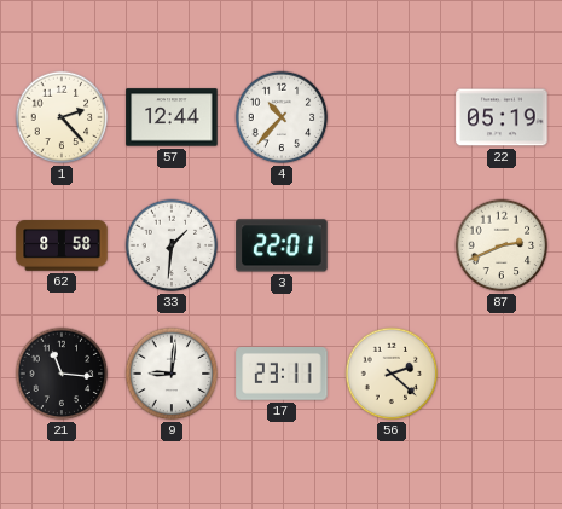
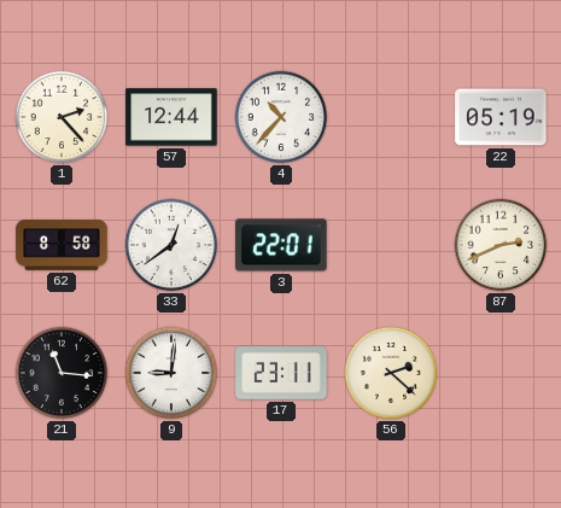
33: 1:31 -> 12:39 (171, 245)
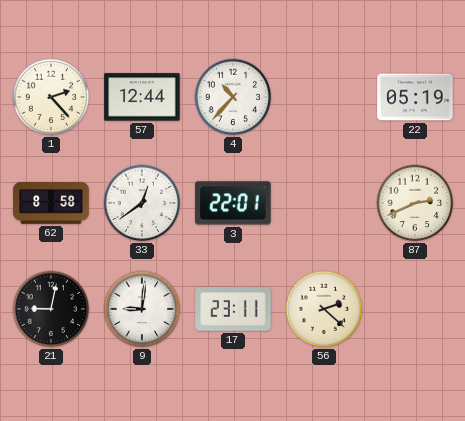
21: 11:16 -> 9:02 (51, 309)
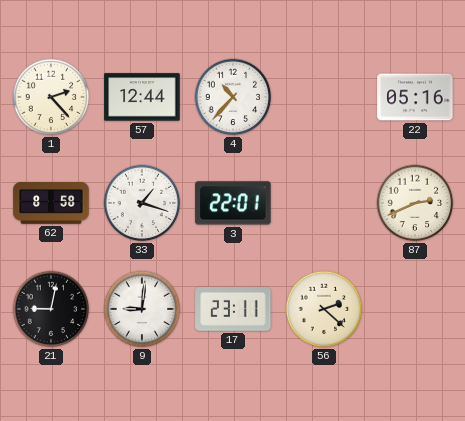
22: 05:19 -> 05:16 (415, 97)
33: 12:39 -> 1:18 (142, 203)
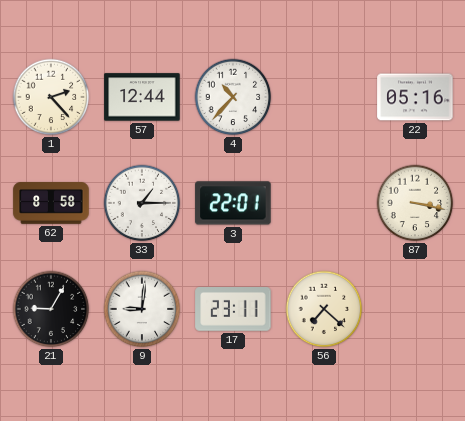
33: 1:18 -> 1:15 (142, 203)
87: 2:41 -> 3:17 (415, 203)
21: 9:02 -> 9:05 (51, 309)
56: 2:22 -> 7:22 (324, 309)
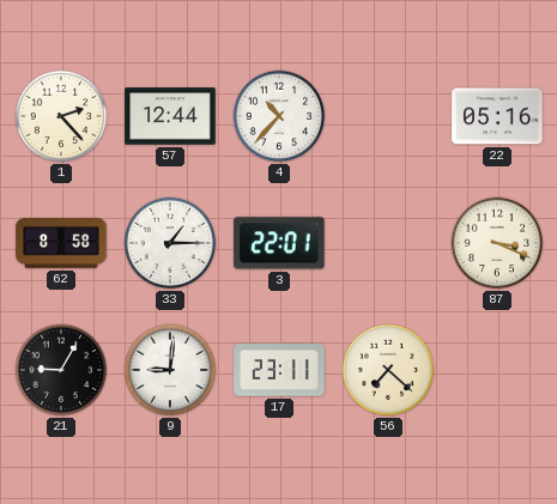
87: 3:17 -> 3:19 (497, 243)
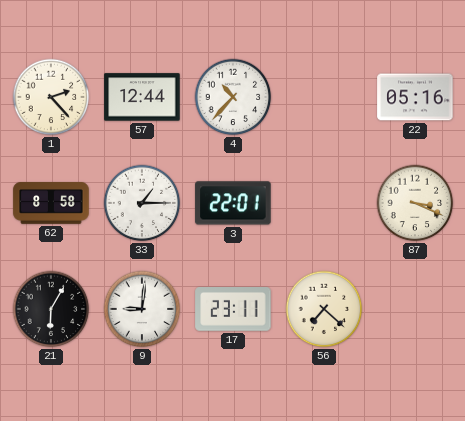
21: 9:05 -> 6:05 (51, 309)
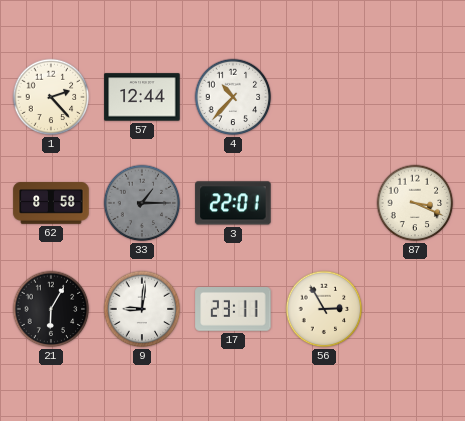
22: 05:16 -> none (415, 97)
33 dial: white -> grey (142, 203)
56: 7:22 -> 2:55 (324, 309)
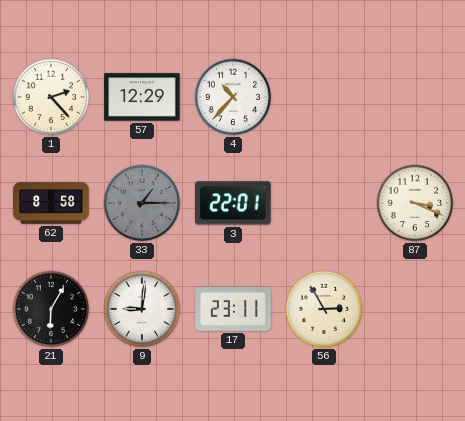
57: 12:44 -> 12:29 (142, 97)
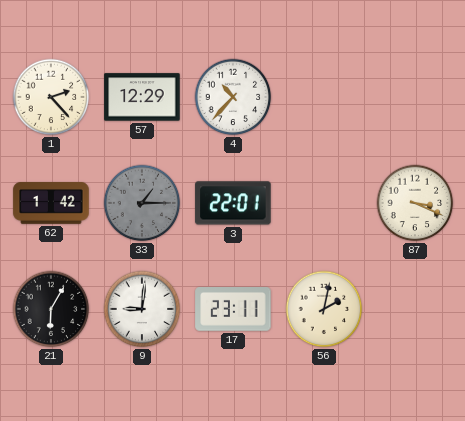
62: 8:58 -> 1:42 (51, 203)
56: 2:55 -> 2:02 (324, 309)
